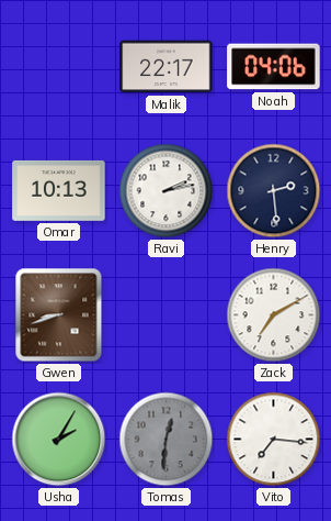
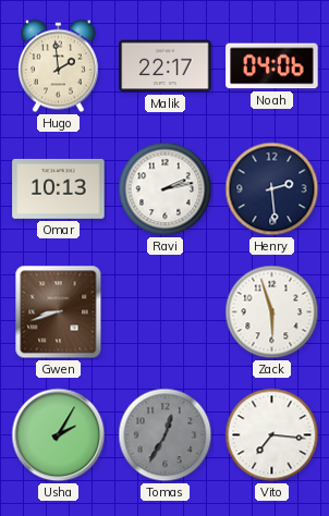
Hugo: none -> 1:59 (58, 66)
Zack: 7:10 -> 5:57 (272, 312)
Tomas: 12:31 -> 12:35 (166, 435)
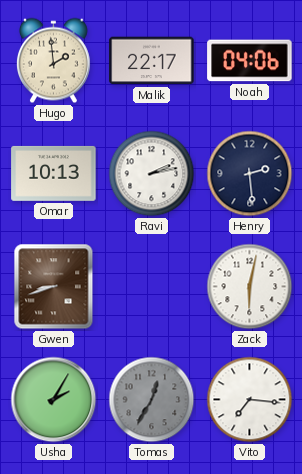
Zack: 5:57 -> 6:02 (250, 287)
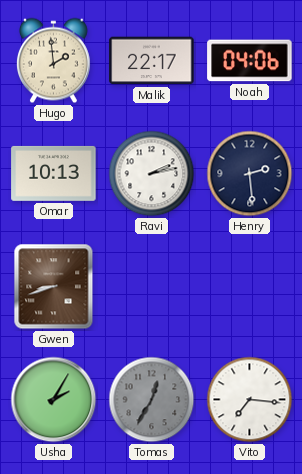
Zack: 6:02 -> none (250, 287)
